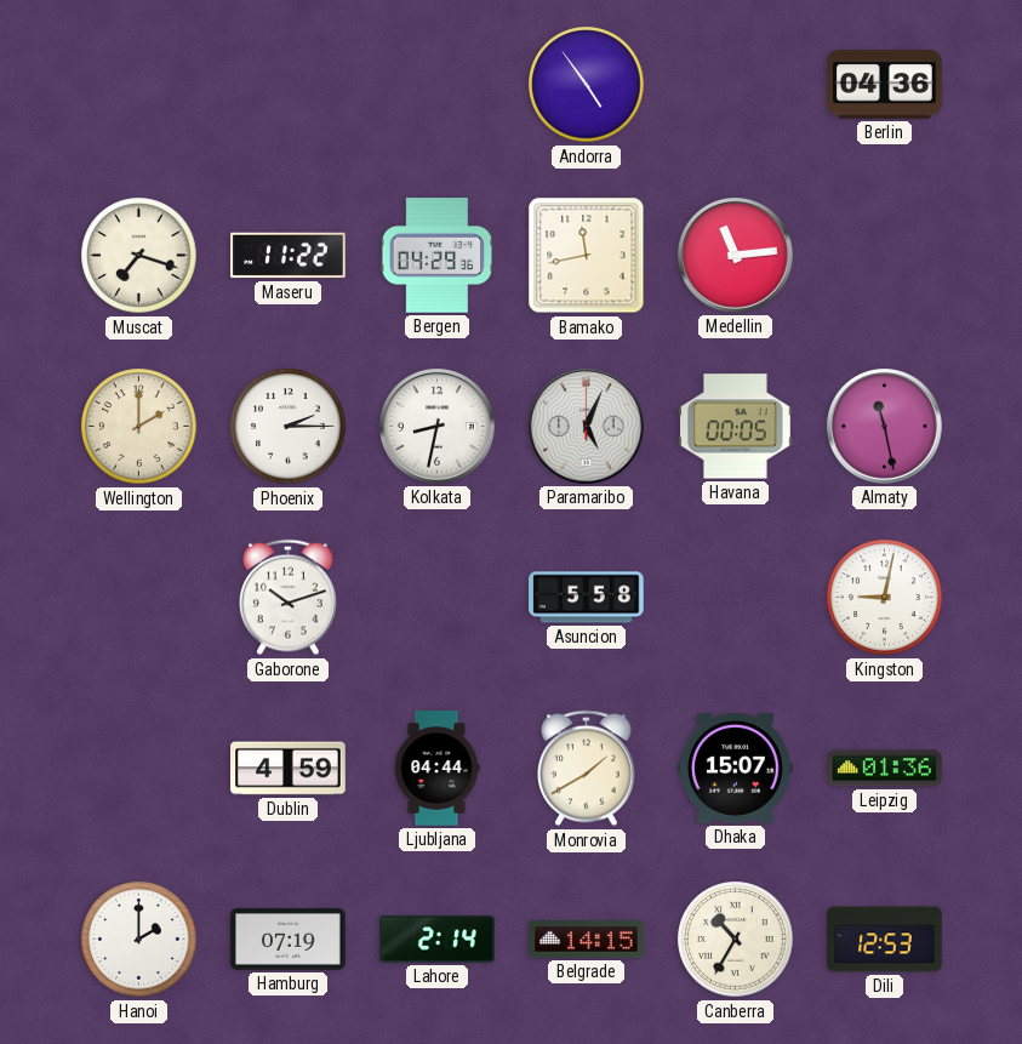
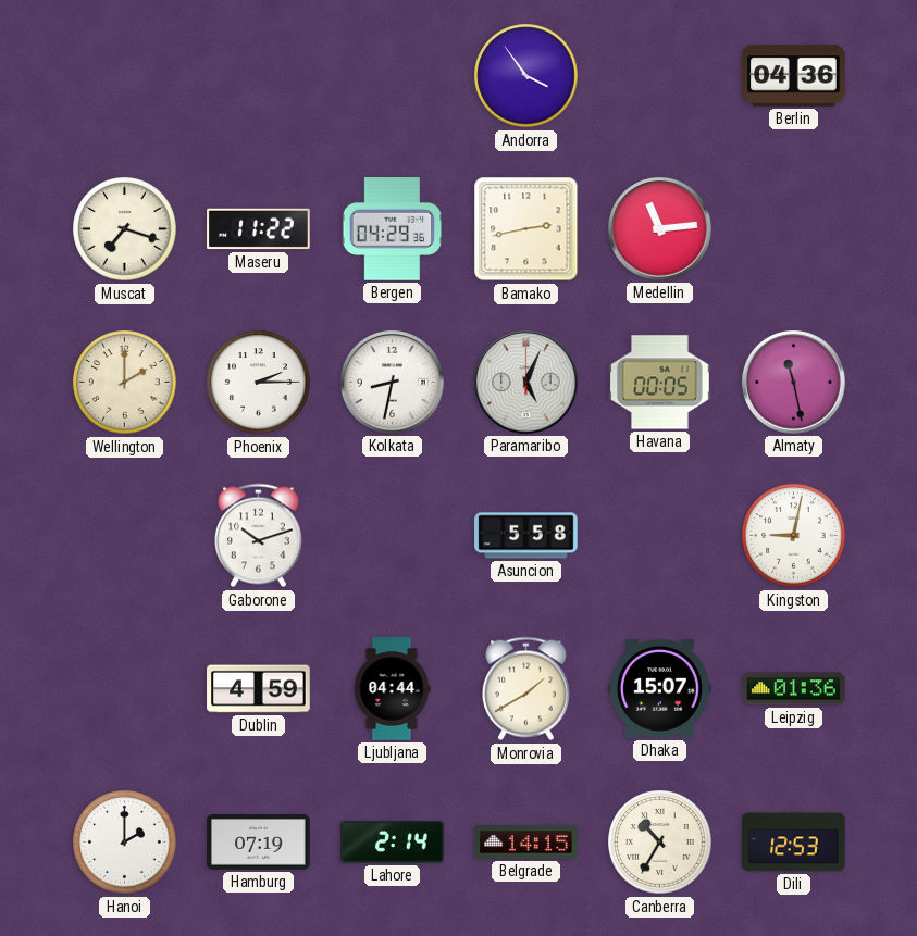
Andorra: 4:54 -> 3:54 (526, 76)
Bamako: 11:43 -> 2:43 (526, 229)
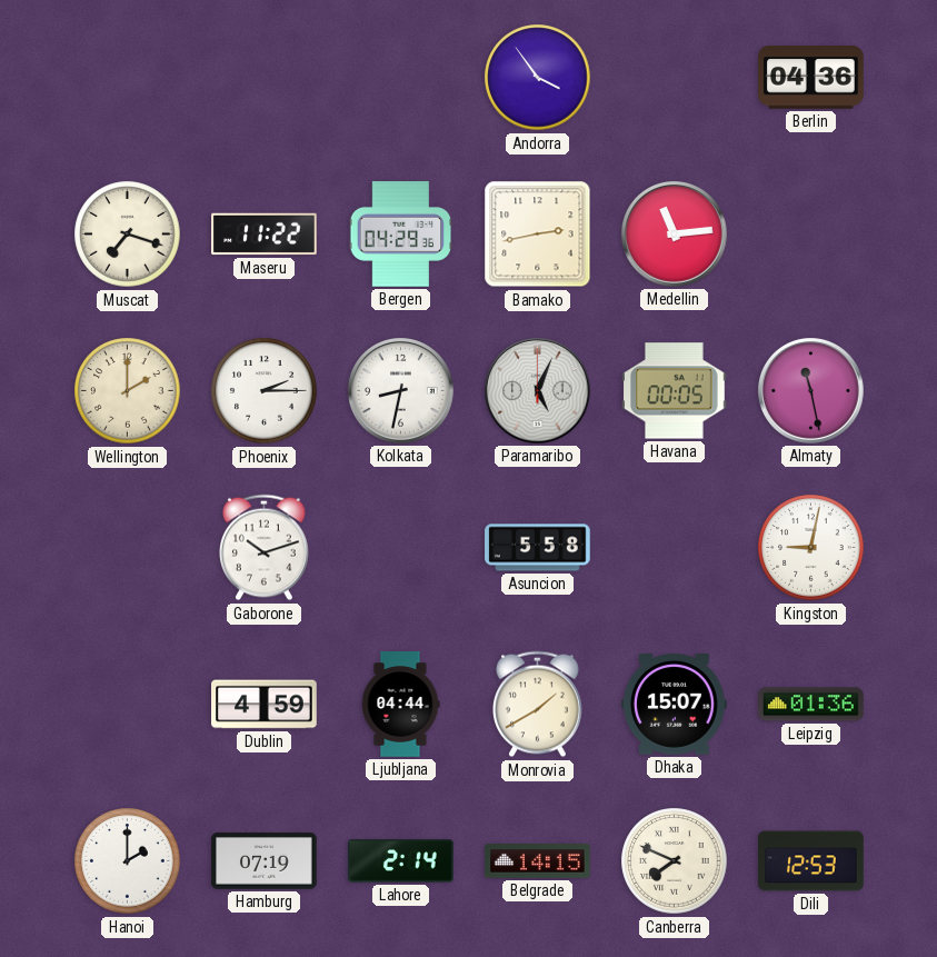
Canberra: 10:35 -> 7:49 (675, 861)
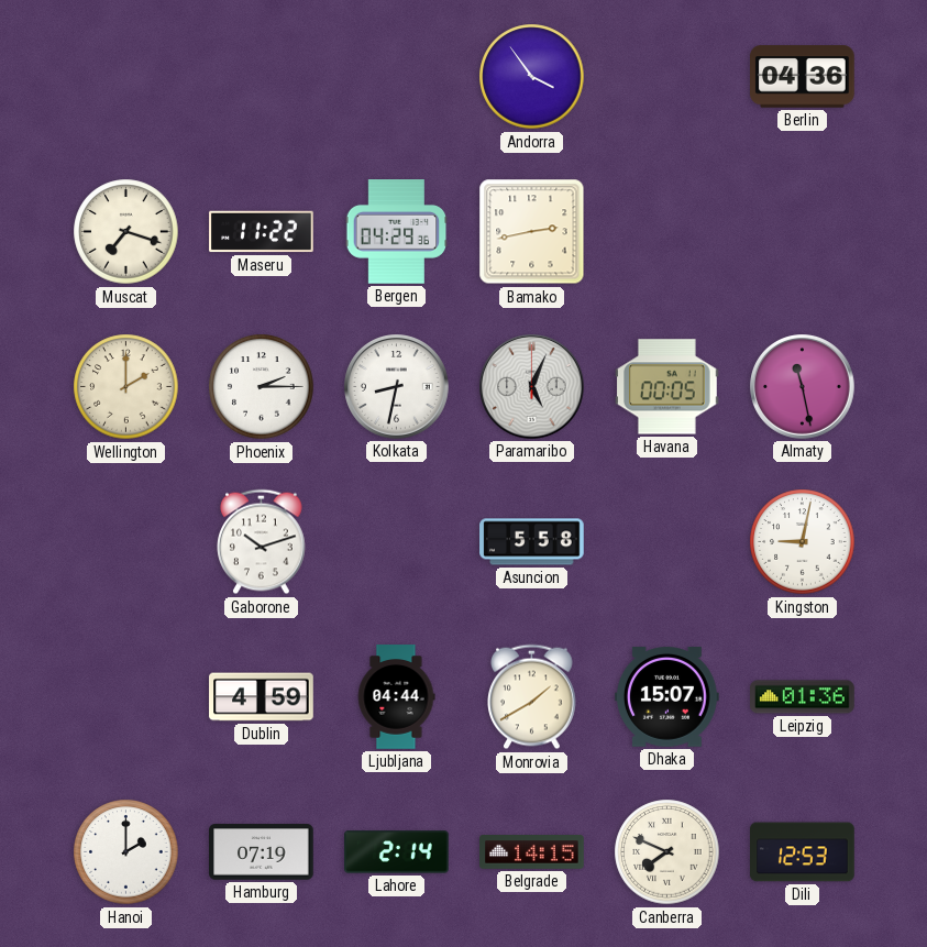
Medellin: 11:14 -> none (675, 235)
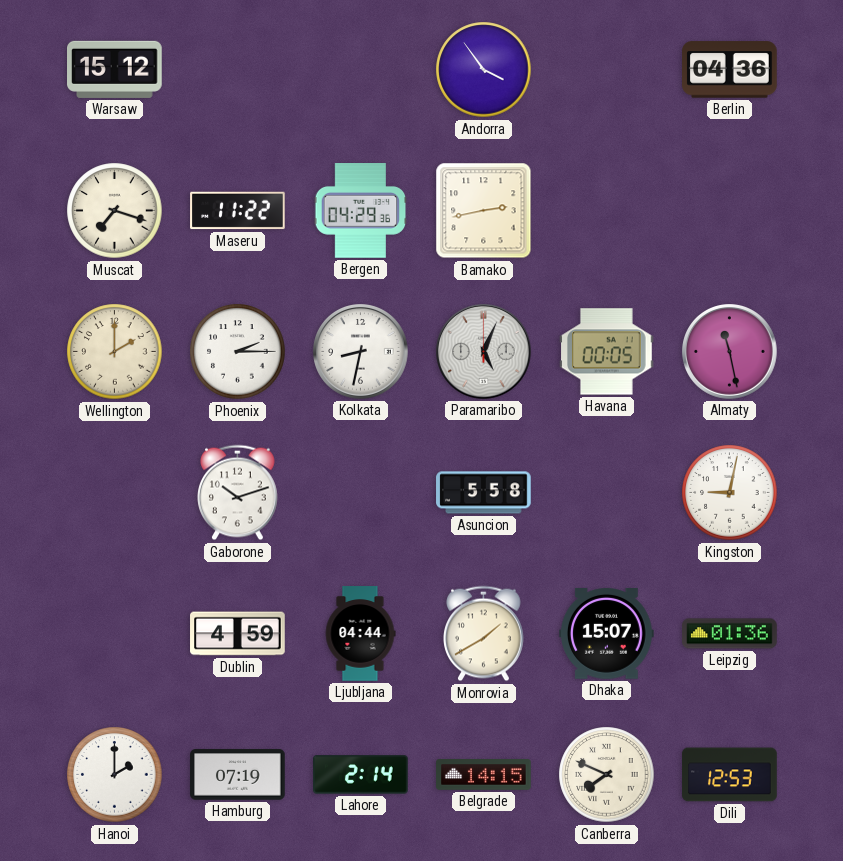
Warsaw: none -> 15:12 (115, 69)
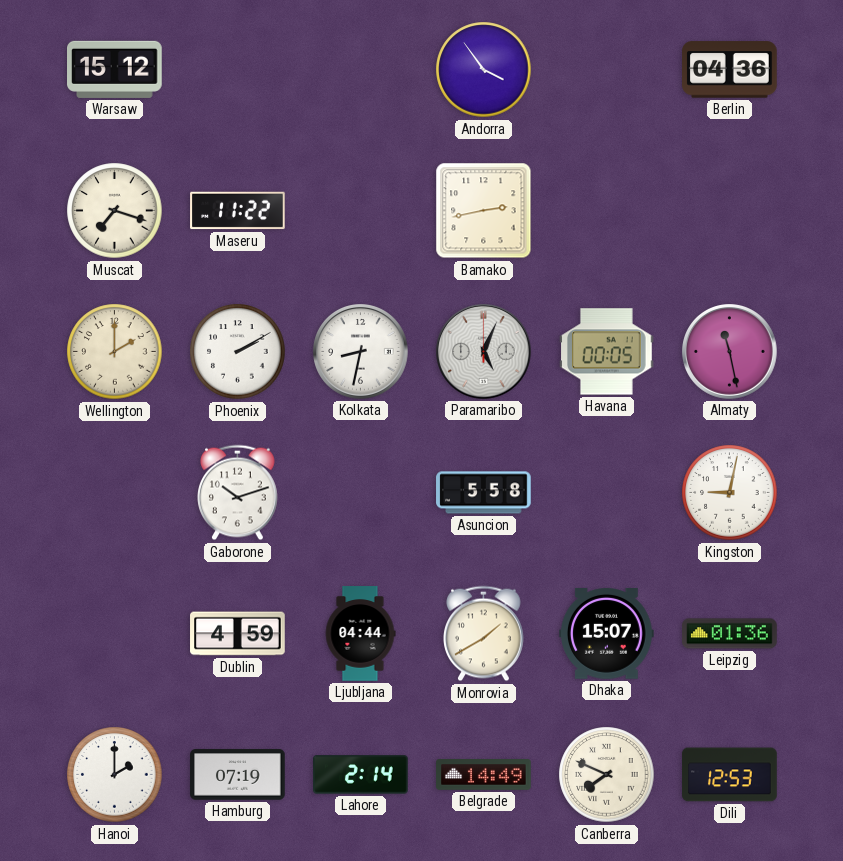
Bergen: 04:29 -> none (361, 211)
Phoenix: 2:15 -> 2:10 (238, 352)
Belgrade: 14:15 -> 14:49 (484, 775)
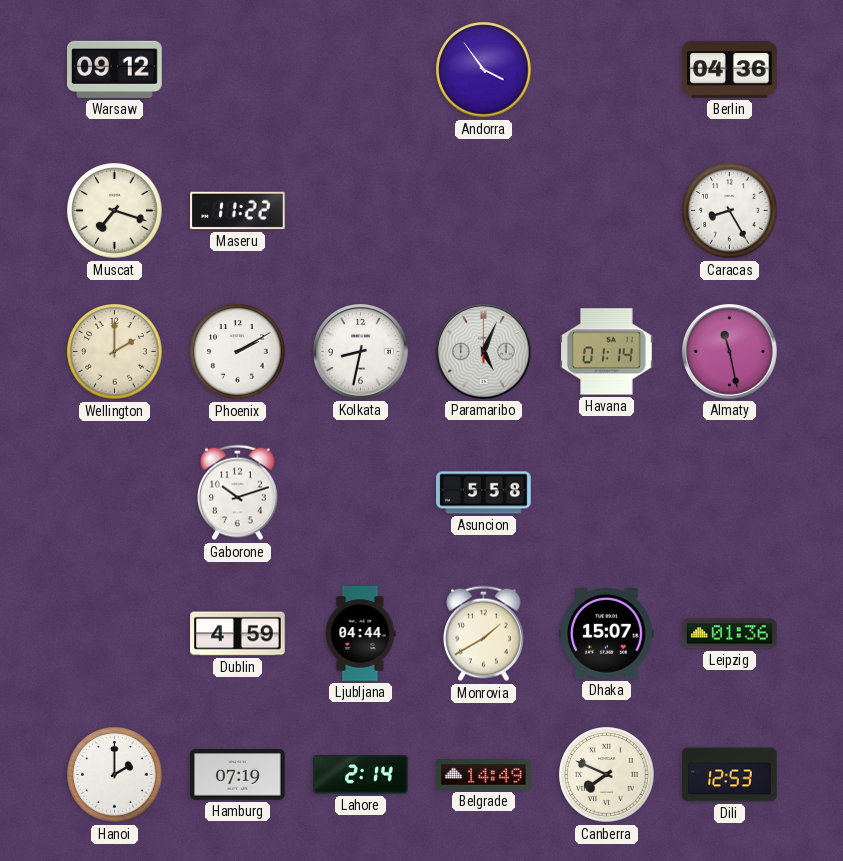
Warsaw: 15:12 -> 09:12 (115, 69)
Bamako: 2:43 -> none (484, 211)
Caracas: none -> 8:25 (730, 211)
Havana: 00:05 -> 01:14 (607, 352)
Kingston: 9:02 -> none (730, 493)
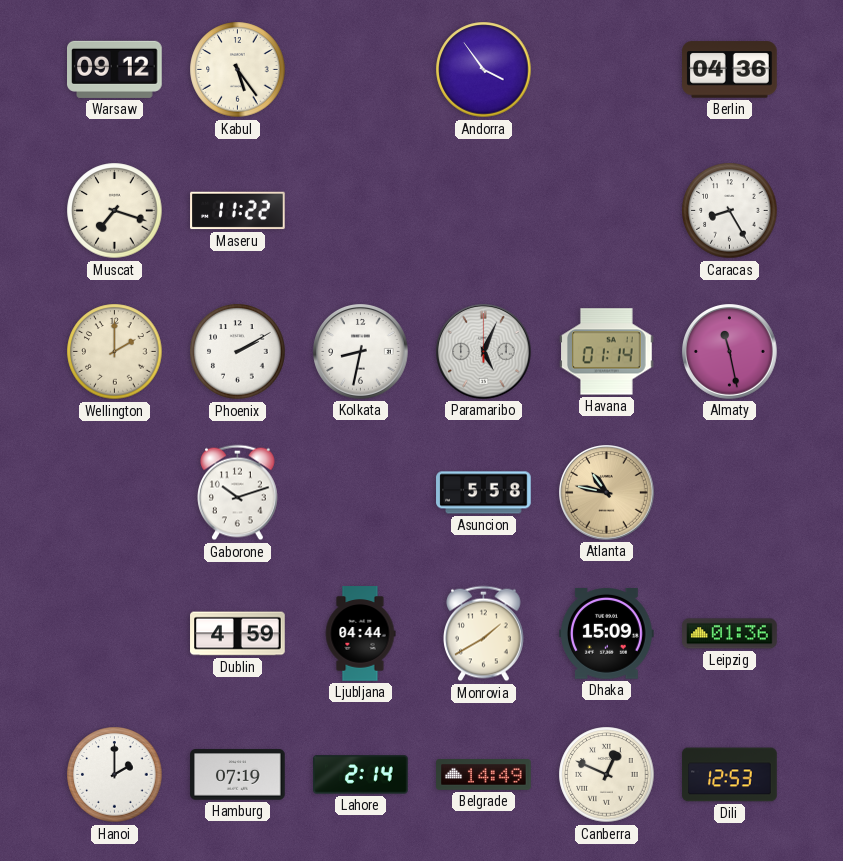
Kabul: none -> 5:24 (238, 70)
Atlanta: none -> 10:47 (607, 493)
Dhaka: 15:07 -> 15:09 (607, 634)
Canberra: 7:49 -> 12:49 (607, 775)
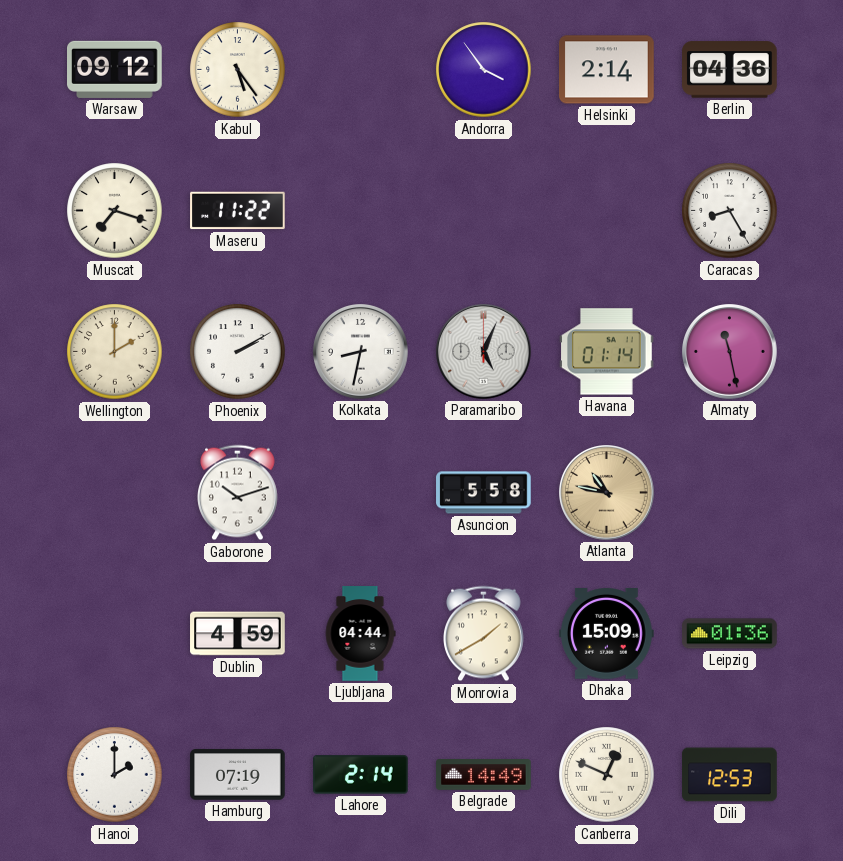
Helsinki: none -> 2:14 (607, 70)
